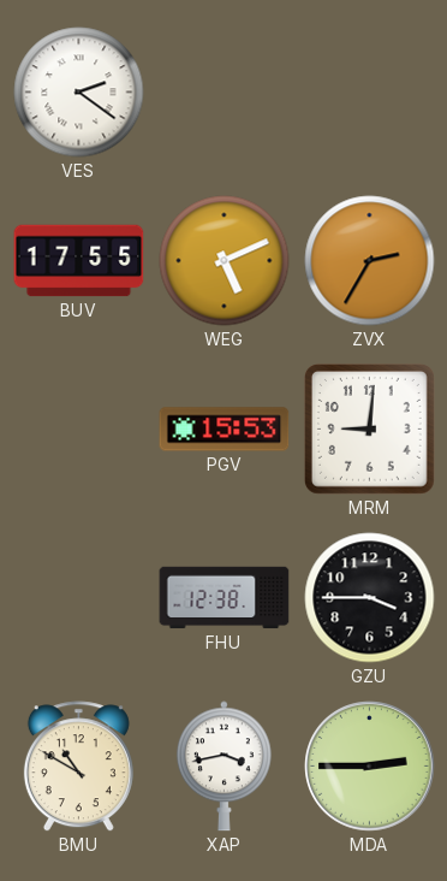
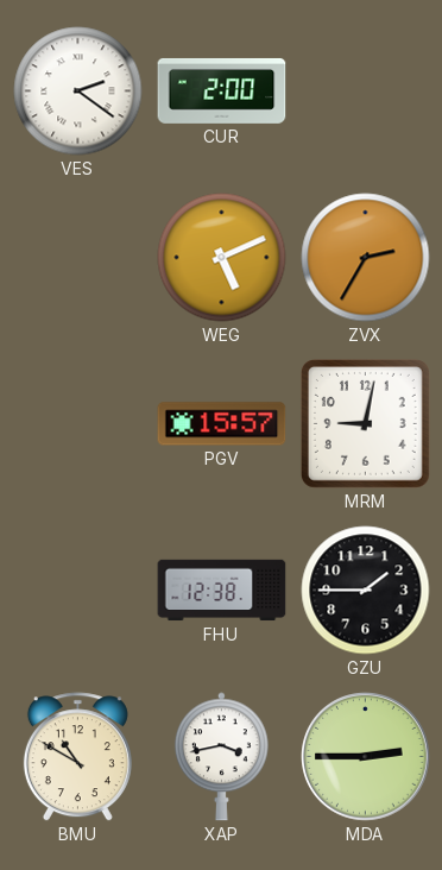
CUR: none -> 2:00 (222, 90)
BUV: 17:55 -> none (79, 261)
PGV: 15:53 -> 15:57 (222, 424)
MRM: 9:01 -> 9:02 (365, 423)
GZU: 3:45 -> 1:45 (366, 591)
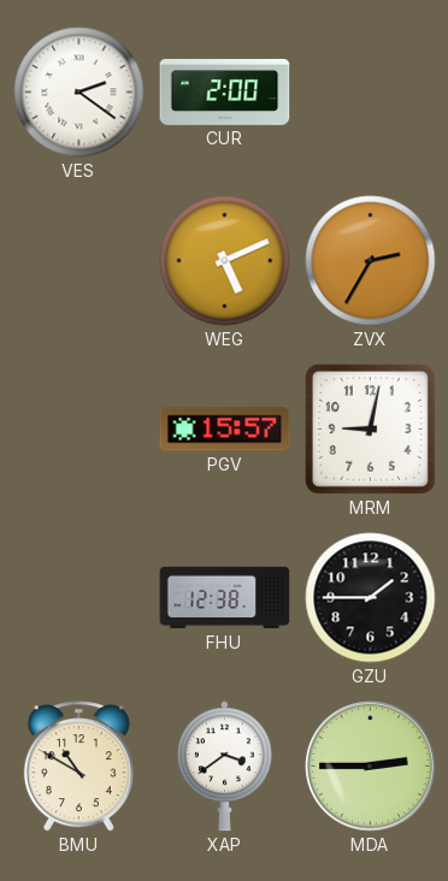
XAP: 3:43 -> 3:39 (224, 767)
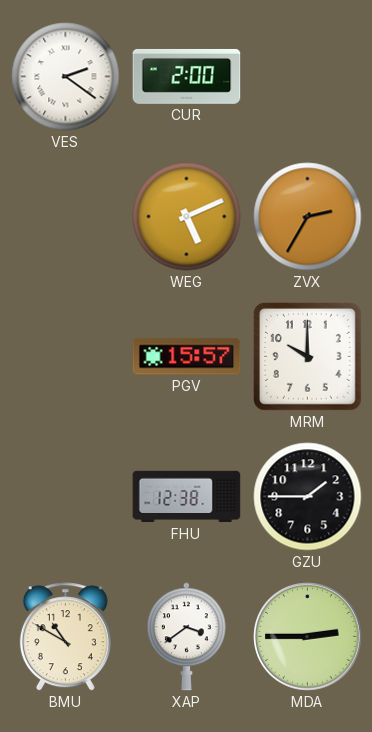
MRM: 9:02 -> 10:00 (307, 356)
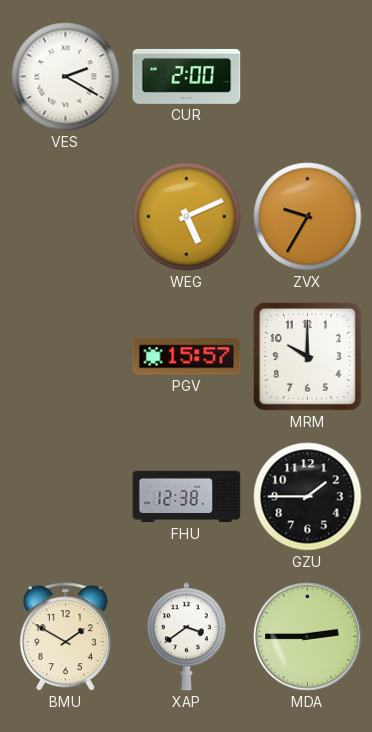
VES: 2:21 -> 2:20 (66, 77)
ZVX: 2:35 -> 9:35 (308, 217)
BMU: 10:50 -> 1:50 (65, 637)
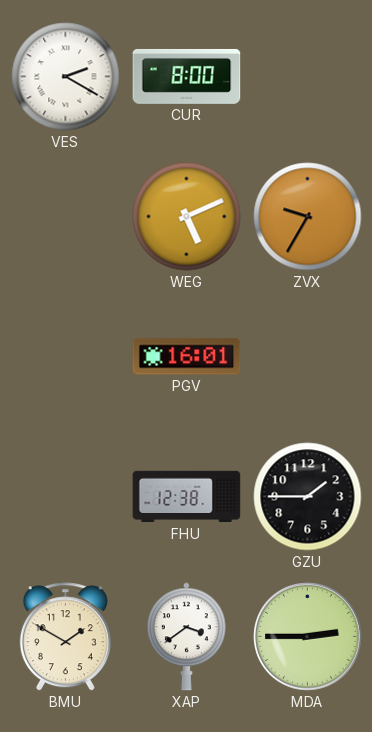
CUR: 2:00 -> 8:00 (187, 76)
PGV: 15:57 -> 16:01 (187, 357)
MRM: 10:00 -> none (307, 356)
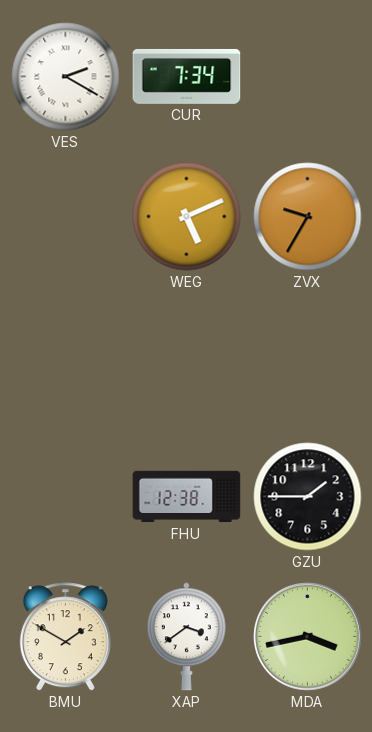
CUR: 8:00 -> 7:34 (187, 76)
PGV: 16:01 -> none (187, 357)
MDA: 2:45 -> 3:43 (308, 637)
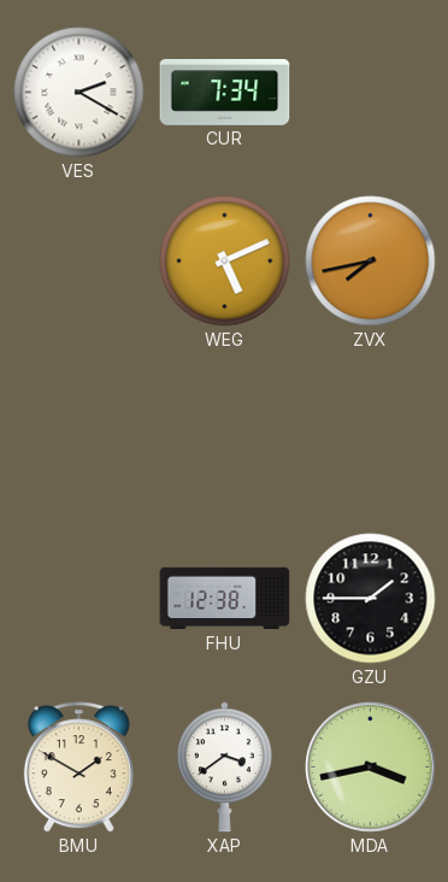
ZVX: 9:35 -> 7:43 (371, 261)
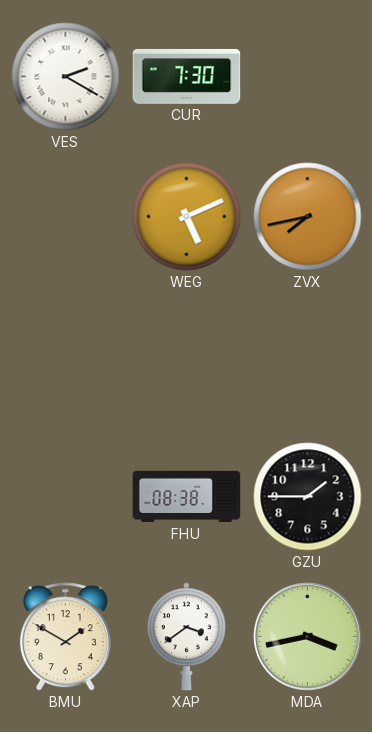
CUR: 7:34 -> 7:30 (187, 76)
FHU: 12:38 -> 08:38 (187, 497)
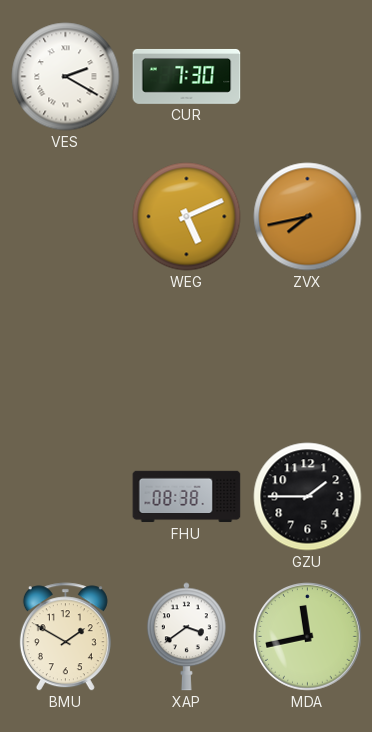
MDA: 3:43 -> 11:43 (308, 637)
